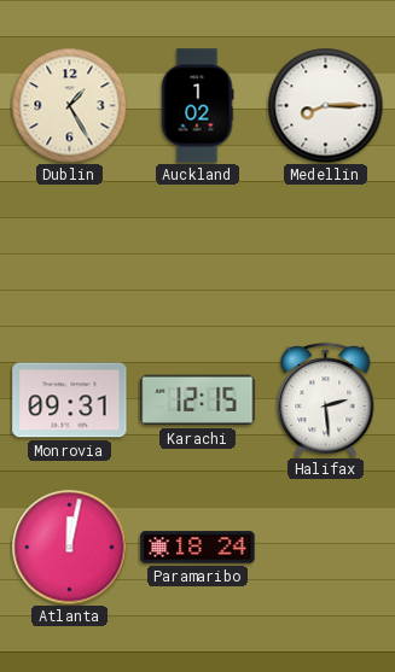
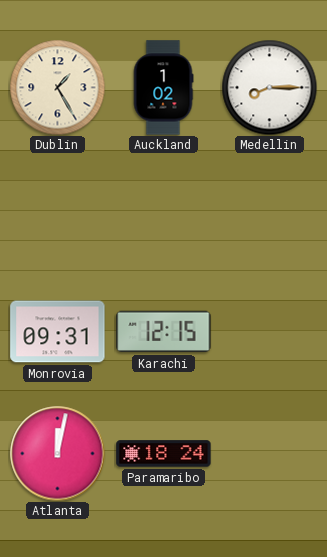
Halifax: 2:29 -> none (326, 399)
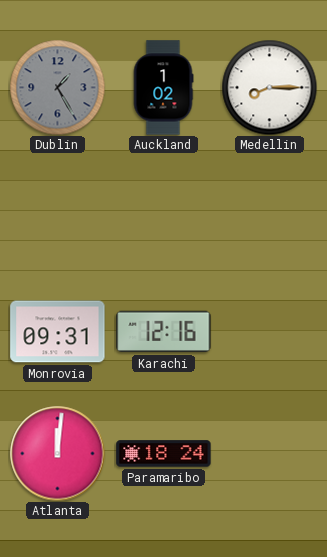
Dublin dial: cream -> grey (57, 87)
Karachi: 12:15 -> 12:16 (164, 332)
Atlanta: 12:02 -> 12:01 (57, 453)
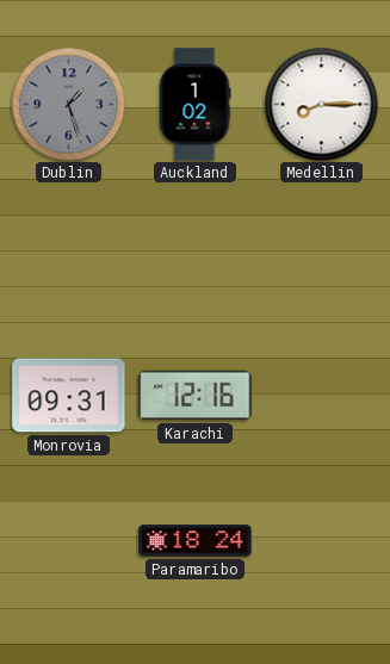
Dublin: 1:25 -> 1:27 (68, 104)
Atlanta: 12:01 -> none (57, 453)
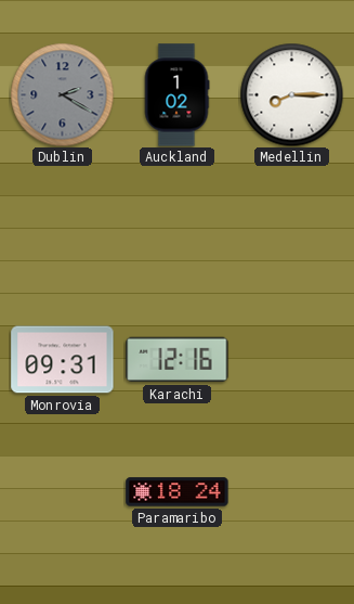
Dublin: 1:27 -> 2:20 (62, 94)
